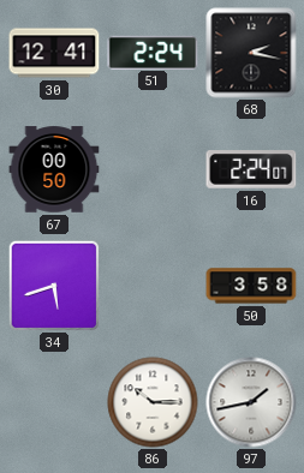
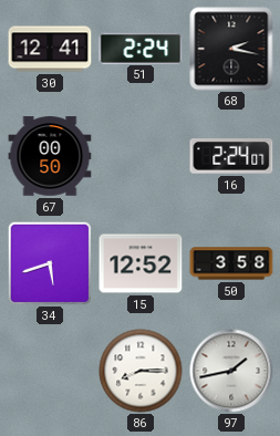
15: none -> 12:52 (141, 263)
86: 10:15 -> 8:15 (141, 371)
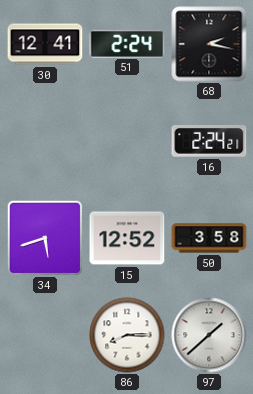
67: 00:50 -> none (50, 156)
16: 2:24:07 -> 2:24:21 (209, 142)
97: 1:43 -> 1:38 (209, 335)
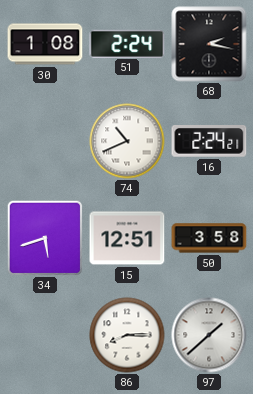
30: 12:41 -> 1:08 (45, 44)
74: none -> 10:41 (127, 141)
15: 12:52 -> 12:51 (127, 238)
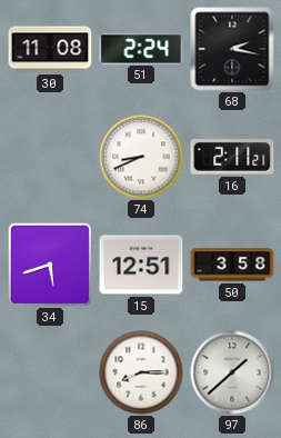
30: 1:08 -> 11:08 (50, 49)
74: 10:41 -> 8:41 (141, 157)
16: 2:24 -> 2:11 (232, 158)
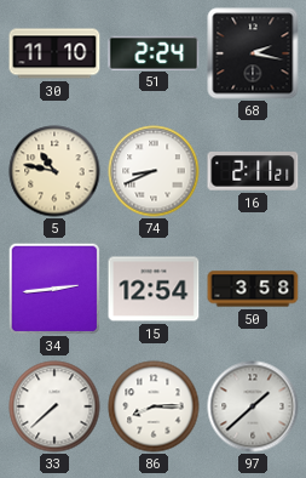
30: 11:08 -> 11:10 (54, 53)
5: none -> 10:47 (54, 171)
34: 5:42 -> 2:44 (53, 288)
15: 12:51 -> 12:54 (154, 289)
33: none -> 7:38 (54, 406)
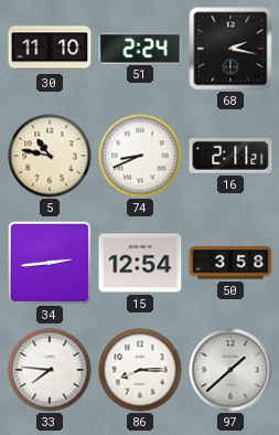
33: 7:38 -> 7:46 (50, 370)
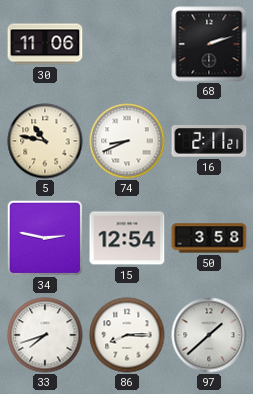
30: 11:10 -> 11:06 (45, 44)
51: 2:24 -> none (140, 47)
68: 2:17 -> 2:12 (209, 44)
34: 2:44 -> 2:47 (44, 237)
33: 7:46 -> 7:42 (45, 335)
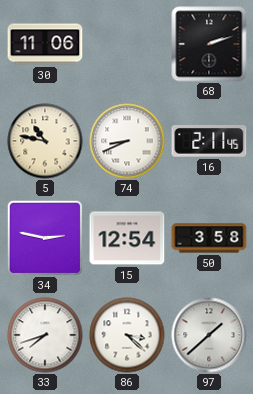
16: 2:11:21 -> 2:11:45 (209, 142)
86: 8:15 -> 3:22 (127, 335)
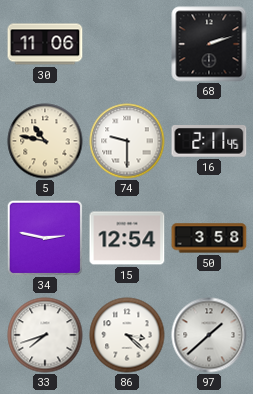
74: 8:41 -> 9:30 (127, 141)
